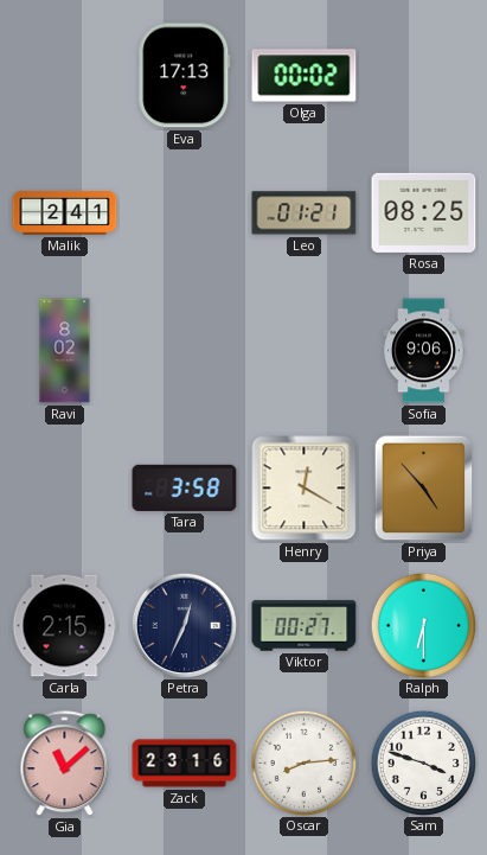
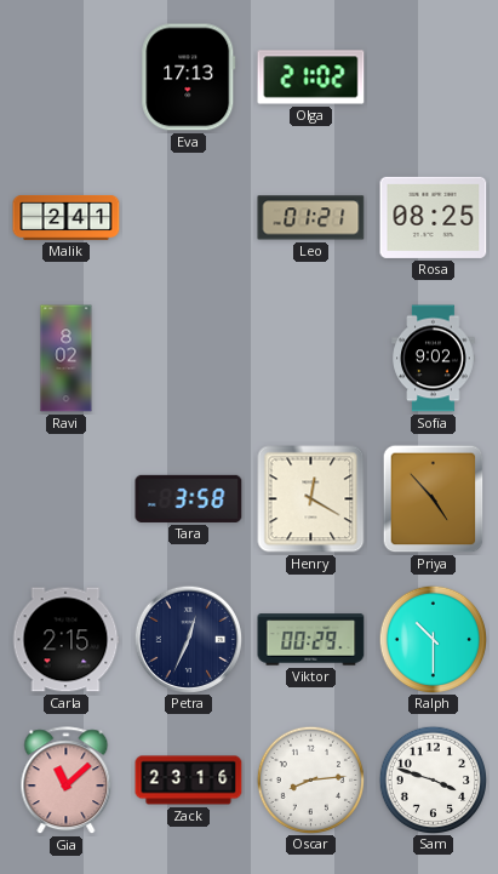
Olga: 00:02 -> 21:02 (311, 78)
Sofia: 9:06 -> 9:02 (434, 359)
Viktor: 00:27 -> 00:29 (311, 640)
Ralph: 6:30 -> 10:30 (433, 639)
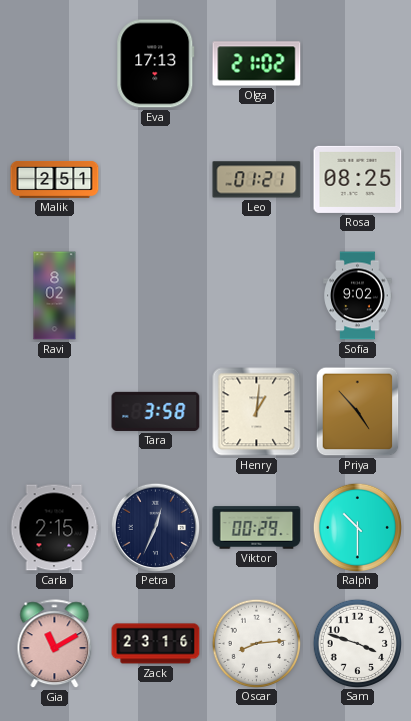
Malik: 2:41 -> 2:51 (55, 179)
Henry: 12:20 -> 1:01 (257, 412)
Gia: 11:08 -> 11:10 (55, 644)
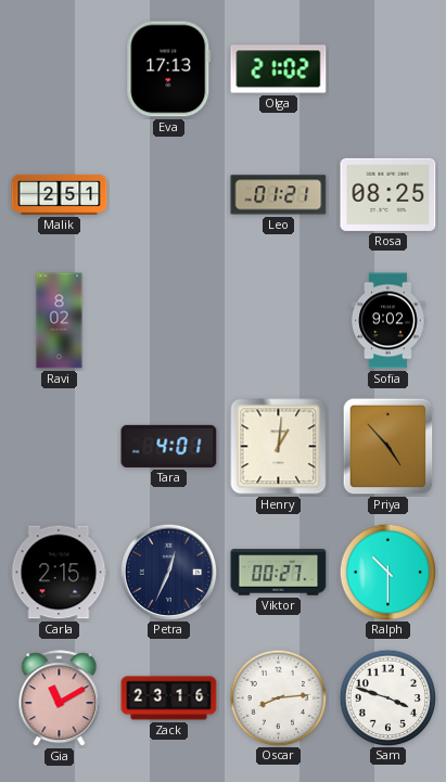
Tara: 3:58 -> 4:01 (169, 446)
Viktor: 00:29 -> 00:27 (279, 573)
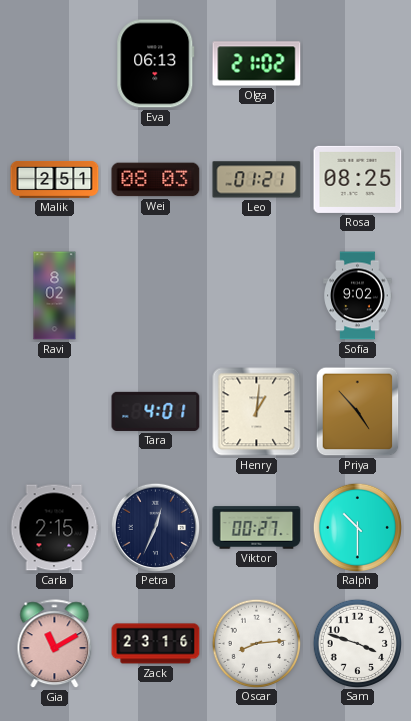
Eva: 17:13 -> 06:13 (156, 64)
Wei: none -> 08:03 (156, 180)
